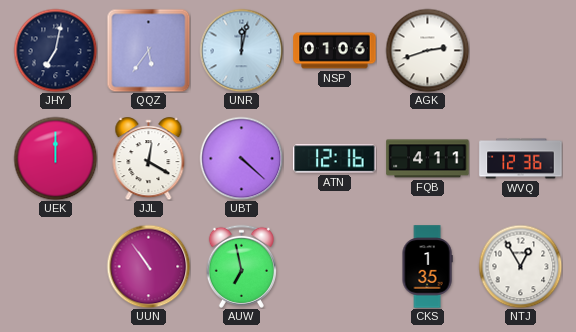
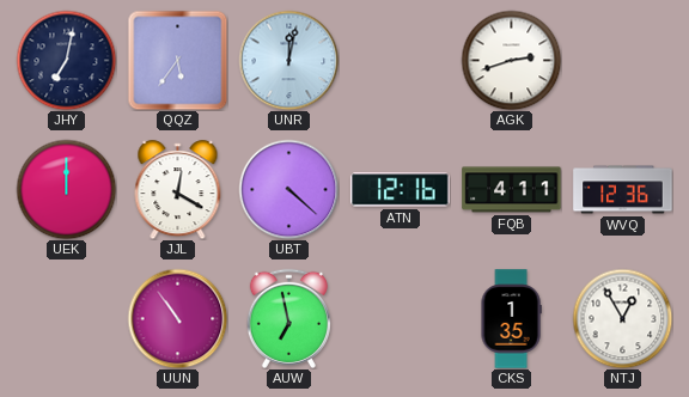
NSP: 01:06 -> none (335, 51)
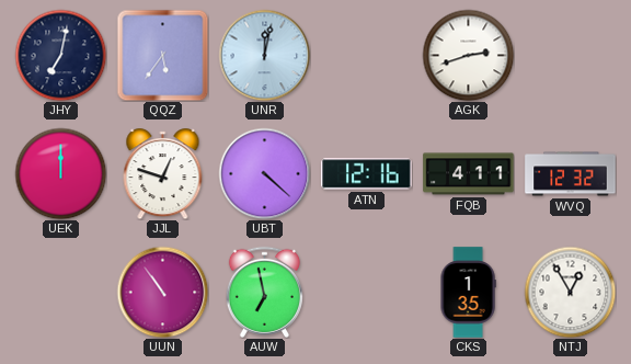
JJL: 12:20 -> 12:48 (163, 174)
WVQ: 12:36 -> 12:32 (571, 174)
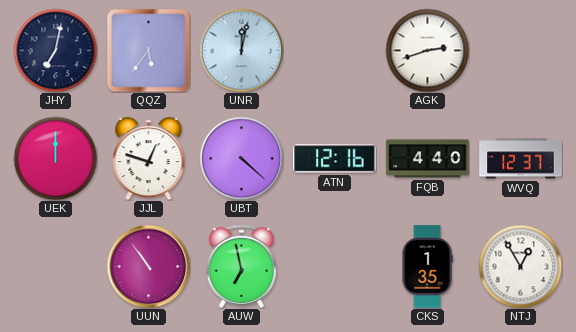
FQB: 4:11 -> 4:40 (428, 159)
WVQ: 12:32 -> 12:37 (521, 159)
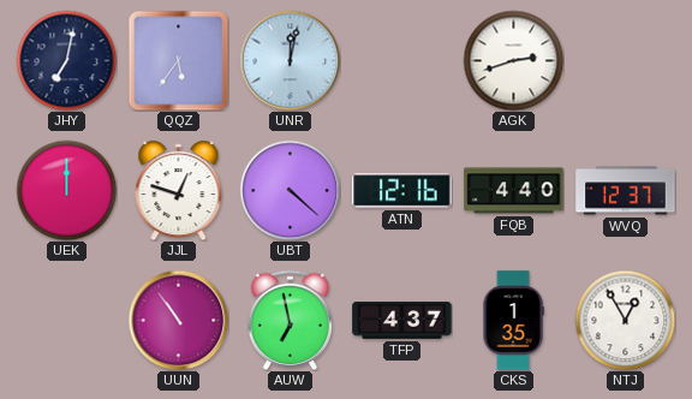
TFP: none -> 4:37 (402, 321)
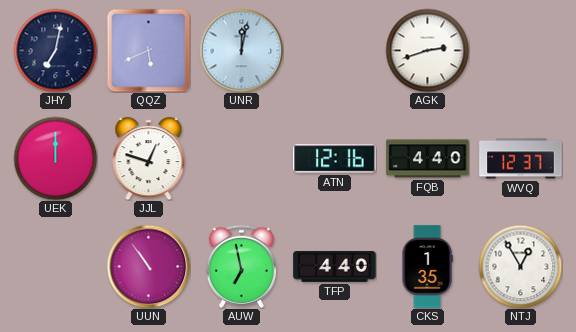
QQZ: 5:36 -> 5:41 (148, 50)
UBT: 4:22 -> none (290, 190)
TFP: 4:37 -> 4:40 (335, 267)
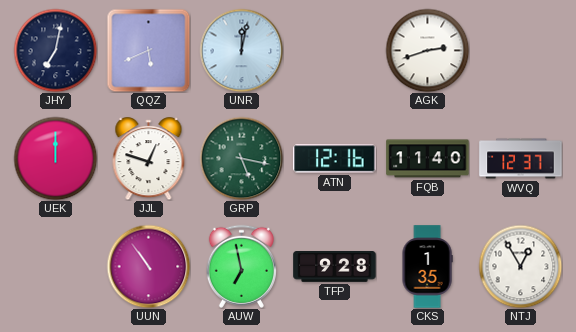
GRP: none -> 5:17 (241, 158)
FQB: 4:40 -> 11:40 (428, 159)
TFP: 4:40 -> 9:28 (335, 267)
